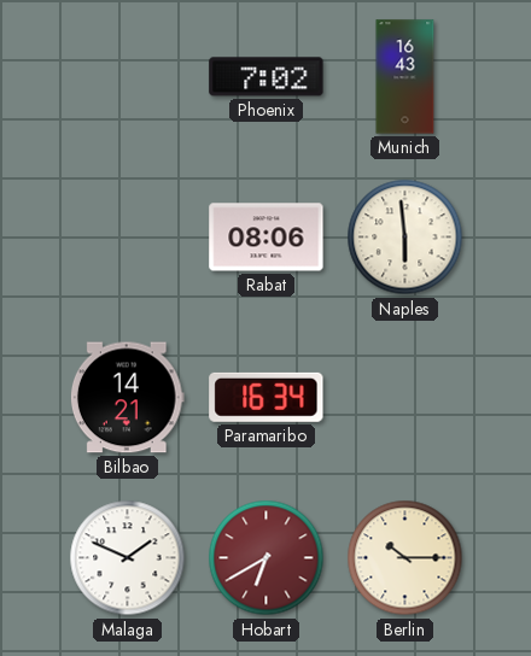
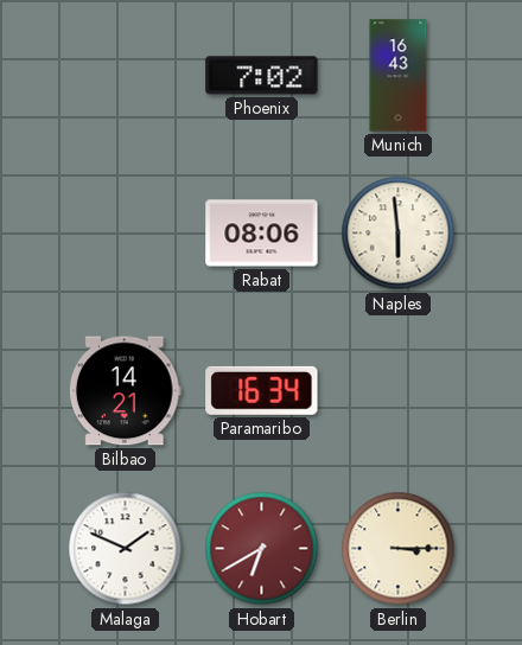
Berlin: 10:15 -> 3:15 (399, 549)
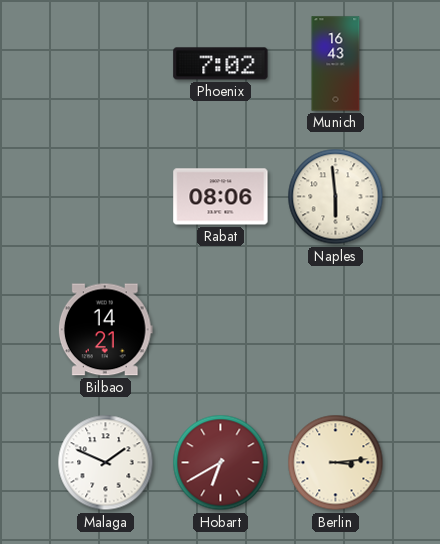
Paramaribo: 16:34 -> none (262, 390)
Berlin: 3:15 -> 3:14 (336, 463)
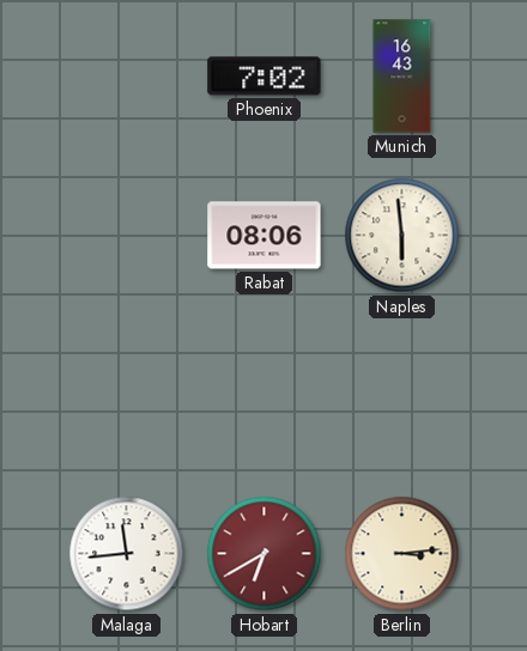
Bilbao: 14:21 -> none (105, 330)
Malaga: 1:49 -> 11:44 (127, 554)
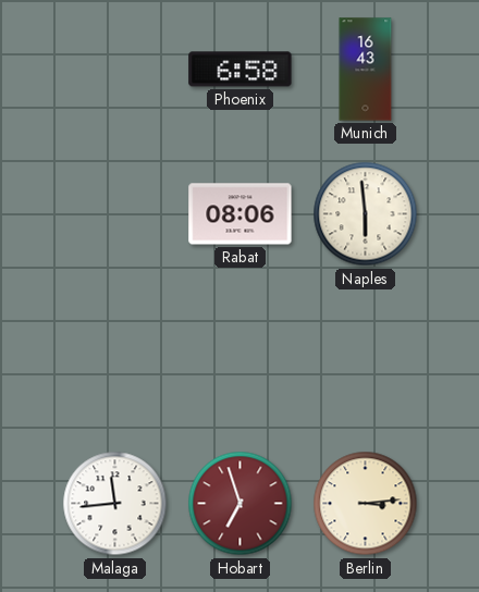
Phoenix: 7:02 -> 6:58 (241, 70)
Hobart: 6:40 -> 6:57 (241, 504)
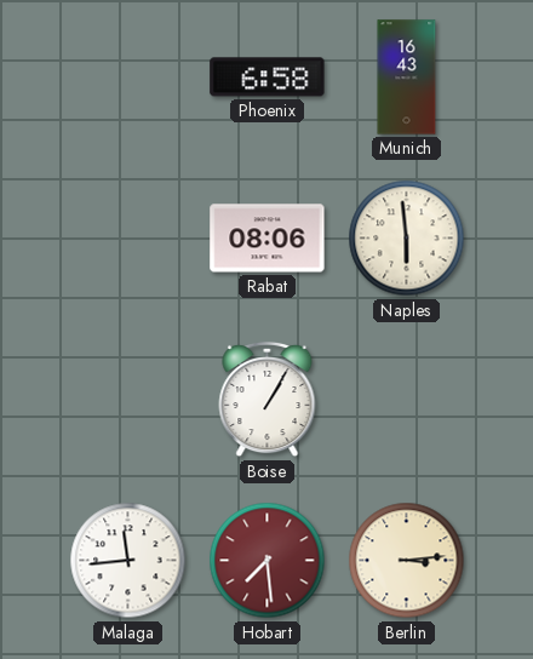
Boise: none -> 1:05 (268, 400)
Hobart: 6:57 -> 7:29 (268, 561)
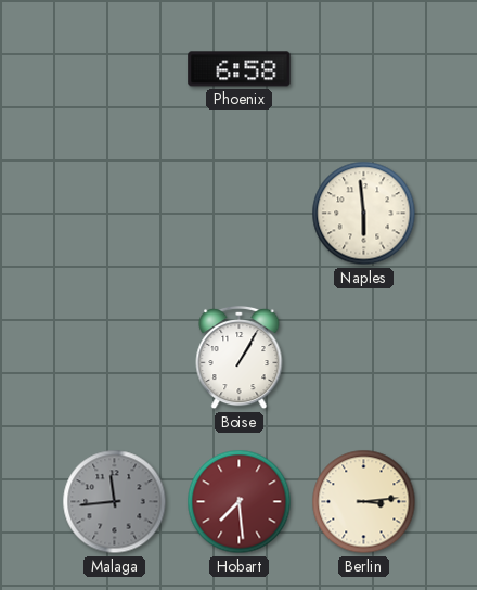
Munich: 16:43 -> none (407, 78)
Rabat: 08:06 -> none (268, 239)
Malaga dial: white -> grey (115, 502)
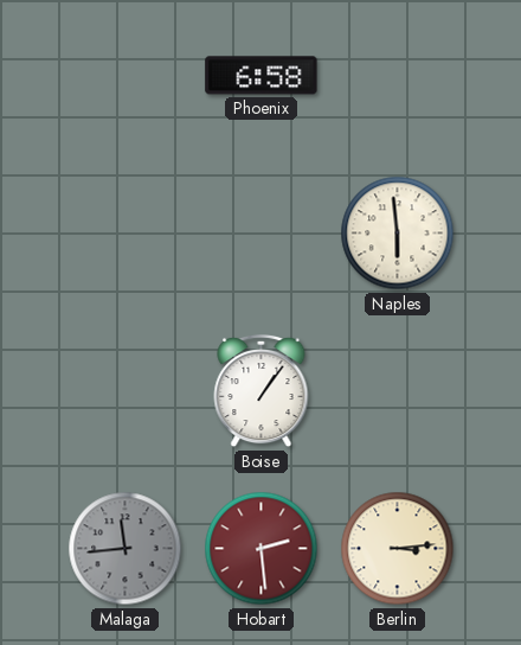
Boise: 1:05 -> 1:06 (262, 391)
Hobart: 7:29 -> 2:29 (262, 549)
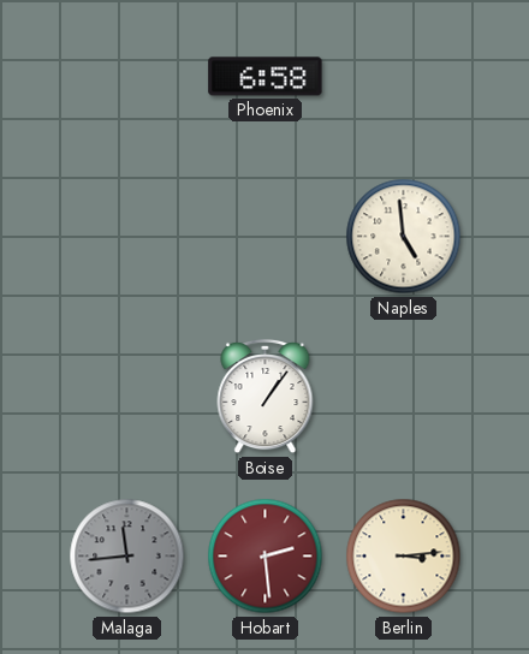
Naples: 5:59 -> 4:59 (404, 237)
